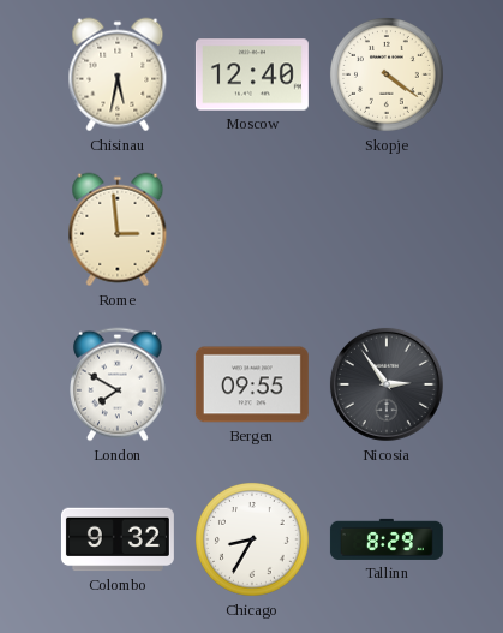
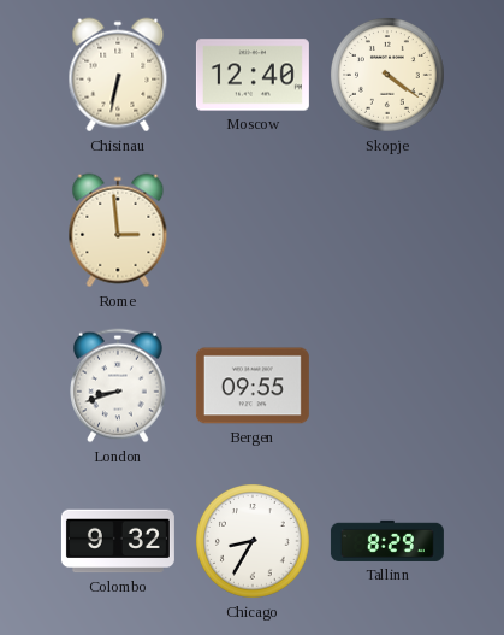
Chisinau: 5:32 -> 6:32 (118, 75)
London: 7:50 -> 8:42 (119, 386)
Nicosia: 2:54 -> none (387, 384)
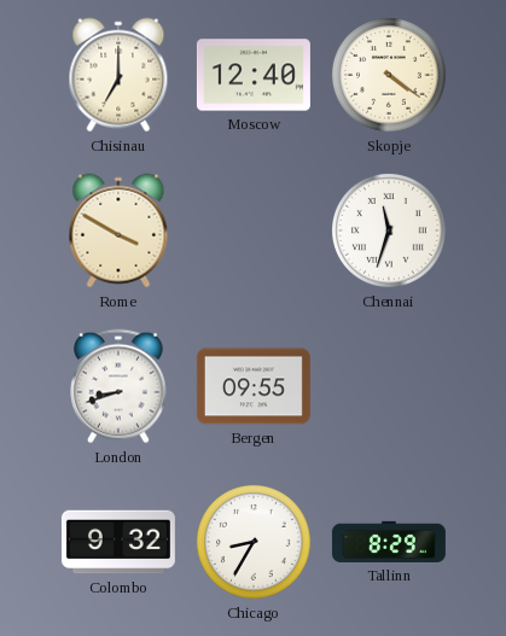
Chisinau: 6:32 -> 7:00 (118, 75)
Rome: 2:59 -> 3:50 (118, 231)
Chennai: none -> 11:33 (390, 232)
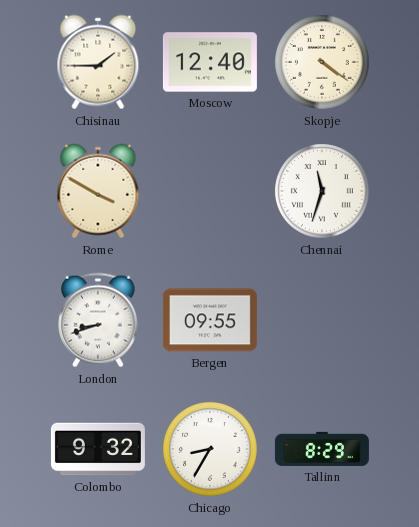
Chisinau: 7:00 -> 1:45 (98, 62)
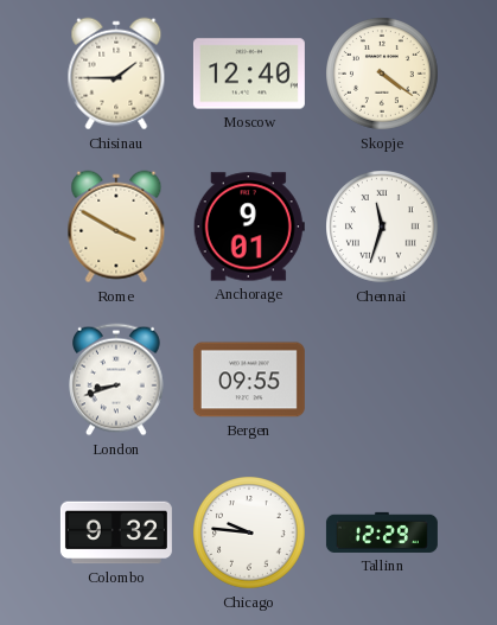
Anchorage: none -> 9:01 (249, 227)
Chicago: 8:35 -> 9:46 (250, 534)
Tallinn: 8:29 -> 12:29 (382, 532)
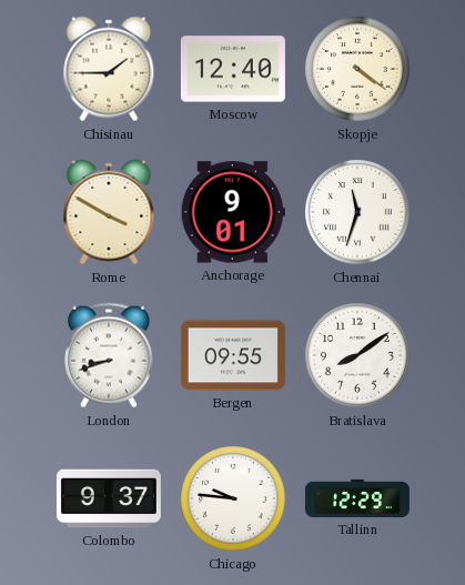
Bratislava: none -> 8:09 (358, 356)
Colombo: 9:32 -> 9:37 (109, 498)
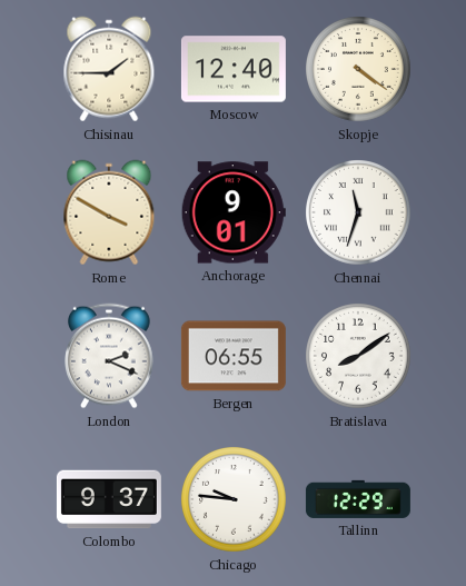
London: 8:42 -> 2:19 (110, 356)
Bergen: 09:55 -> 06:55 (234, 356)
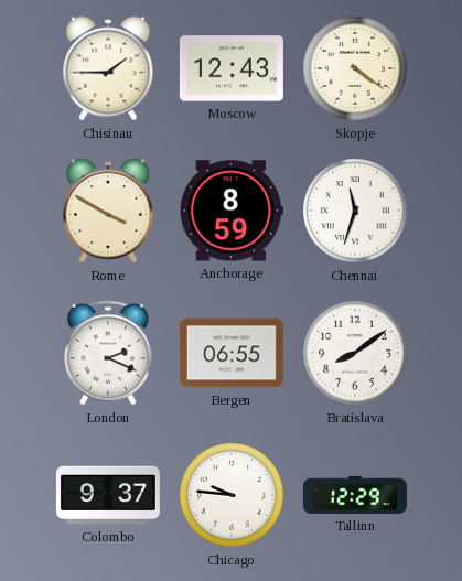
Moscow: 12:40 -> 12:43 (232, 68)
Anchorage: 9:01 -> 8:59 (232, 211)
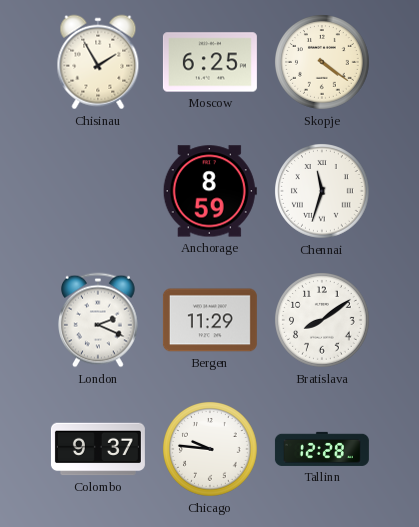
Chisinau: 1:45 -> 1:55 (98, 62)
Moscow: 12:43 -> 6:25 (210, 62)
Rome: 3:50 -> none (108, 211)
Bergen: 06:55 -> 11:29 (210, 320)
Tallinn: 12:29 -> 12:28 (322, 449)
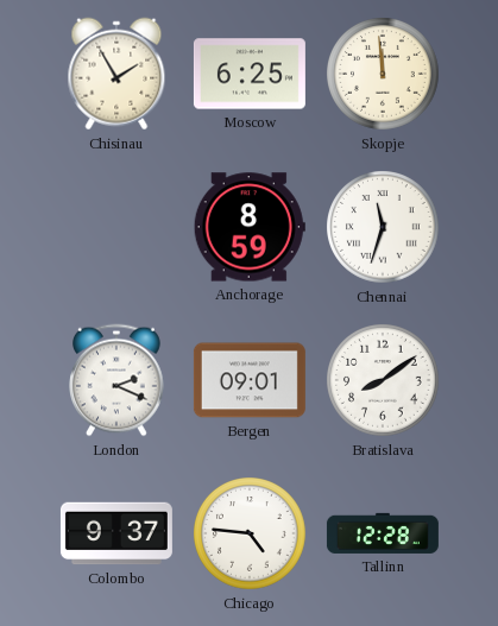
Skopje: 4:21 -> 11:59 (384, 75)
Bergen: 11:29 -> 09:01 (250, 380)
Chicago: 9:46 -> 4:46 (251, 535)
